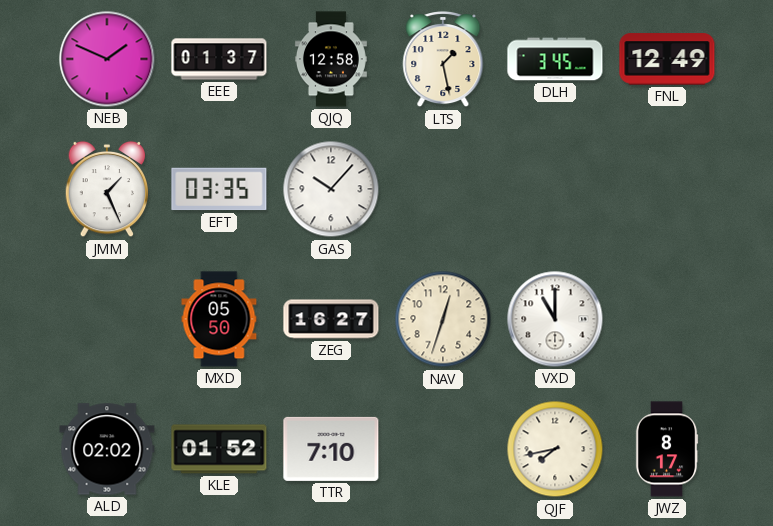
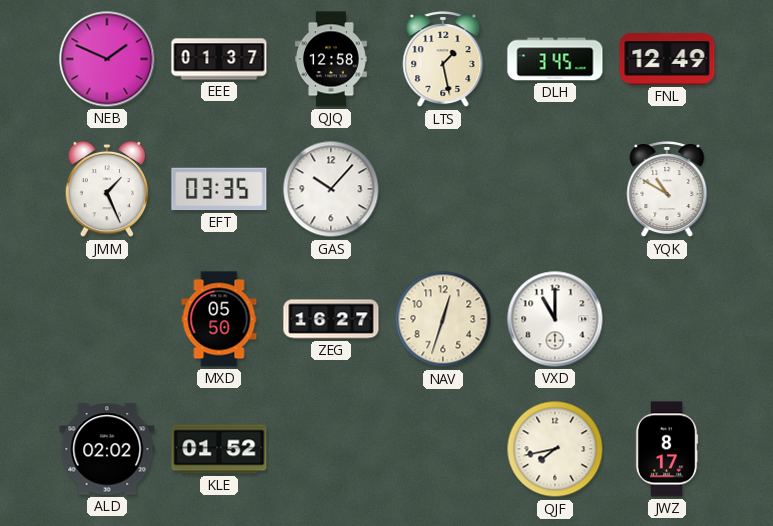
YQK: none -> 10:50 (667, 189)
TTR: 7:10 -> none (331, 449)
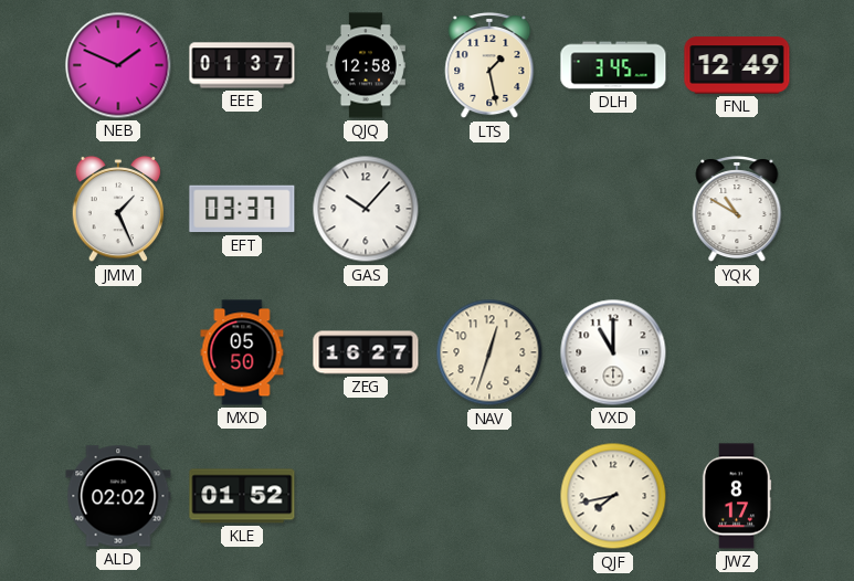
EFT: 03:35 -> 03:37 (242, 209)
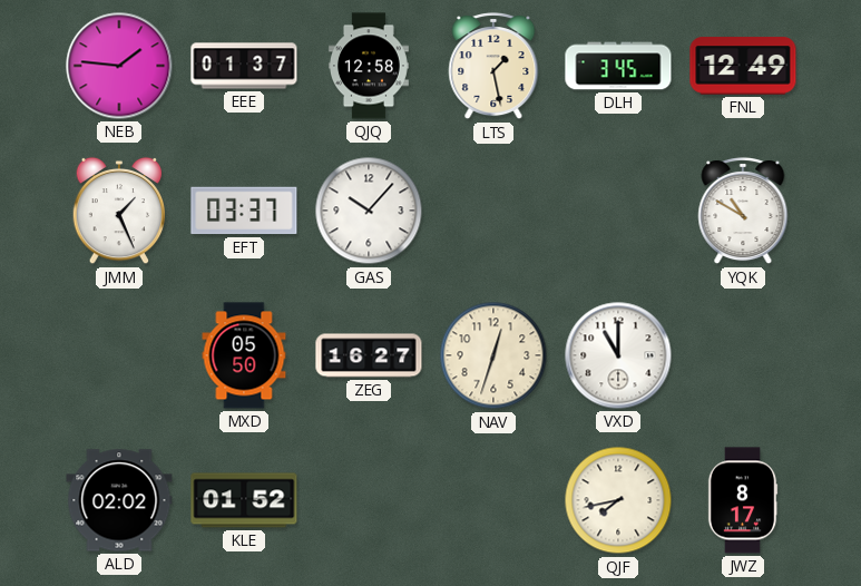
NEB: 1:49 -> 1:46 (119, 66)
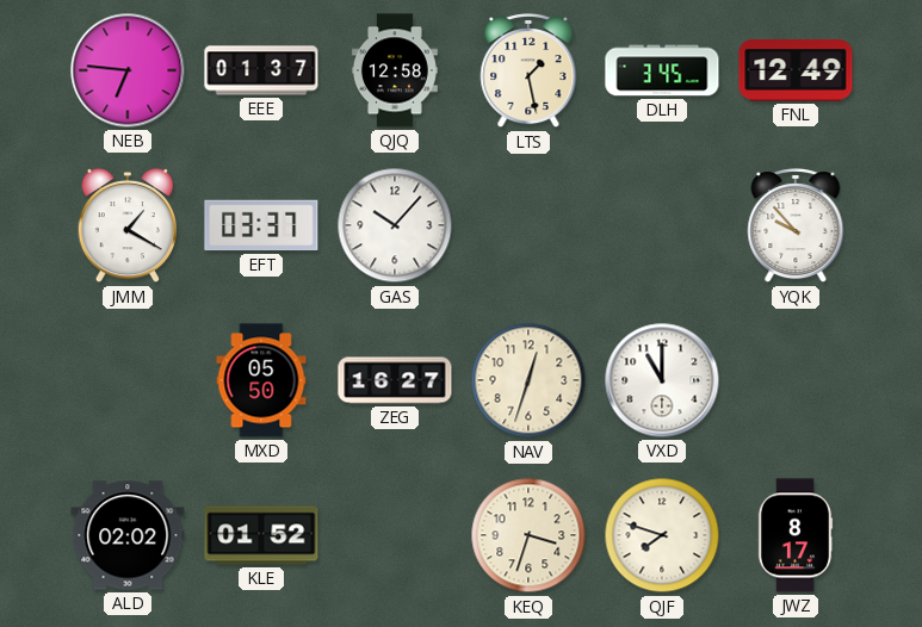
NEB: 1:46 -> 6:46 (128, 70)
JMM: 1:26 -> 1:20 (128, 225)
YQK: 10:50 -> 9:53 (796, 225)
KEQ: none -> 3:33 (528, 535)
QJF: 7:43 -> 7:48 (662, 535)
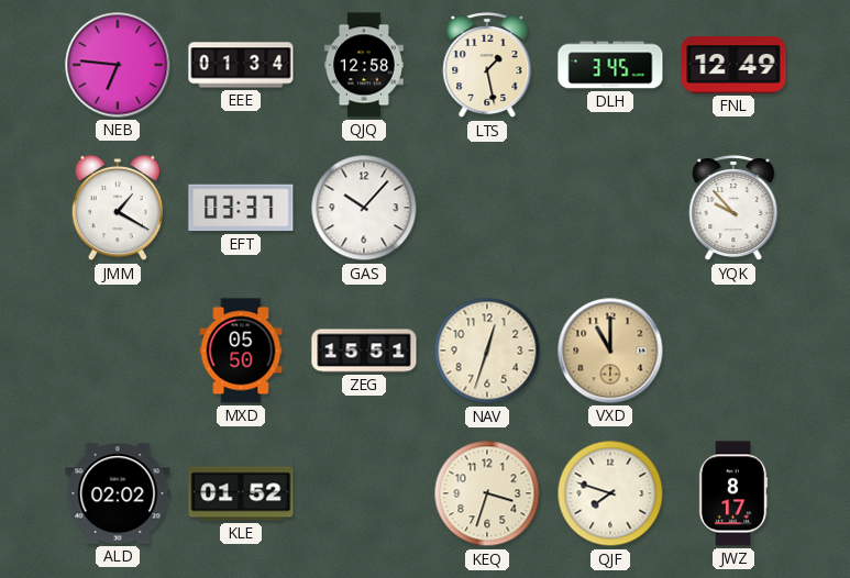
EEE: 01:37 -> 01:34 (241, 65)
ZEG: 16:27 -> 15:51 (364, 351)
VXD dial: white -> champagne (610, 351)
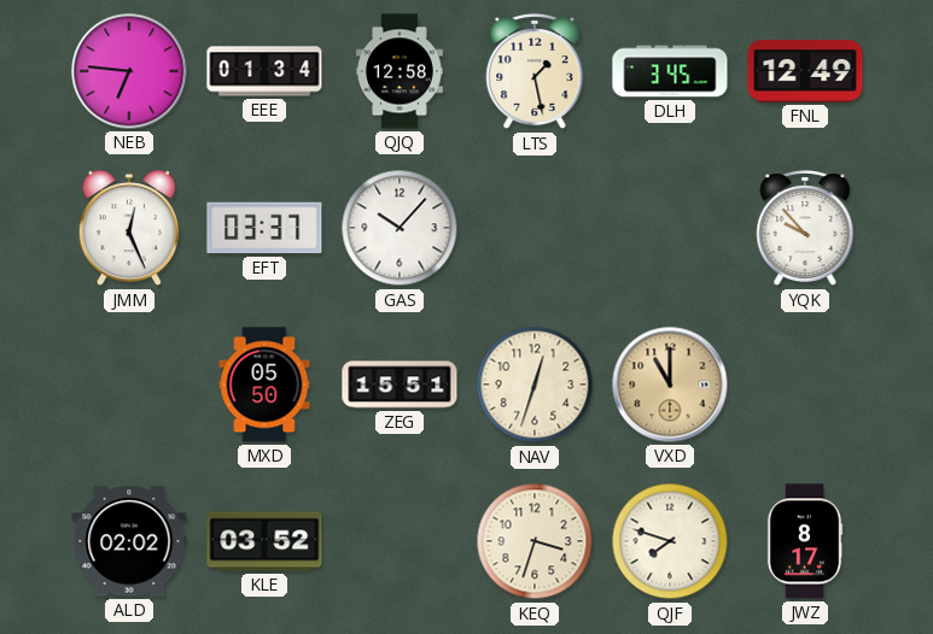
JMM: 1:20 -> 12:26 (129, 228)
KLE: 01:52 -> 03:52 (264, 541)
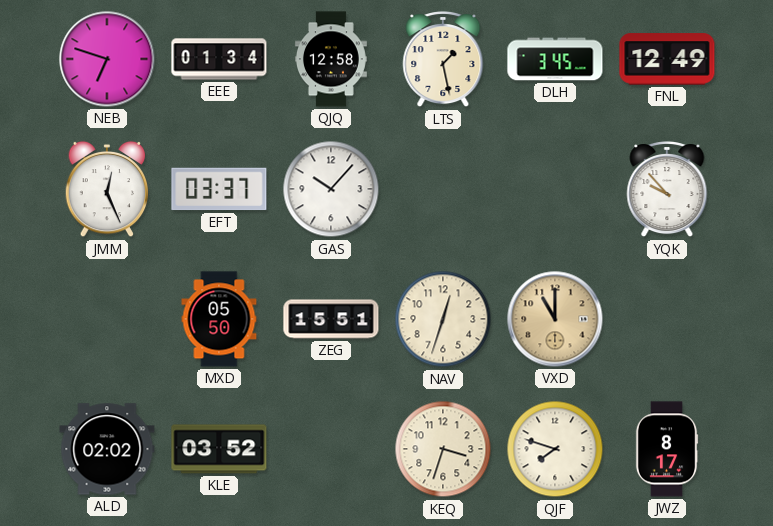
NEB: 6:46 -> 6:48 (107, 59)
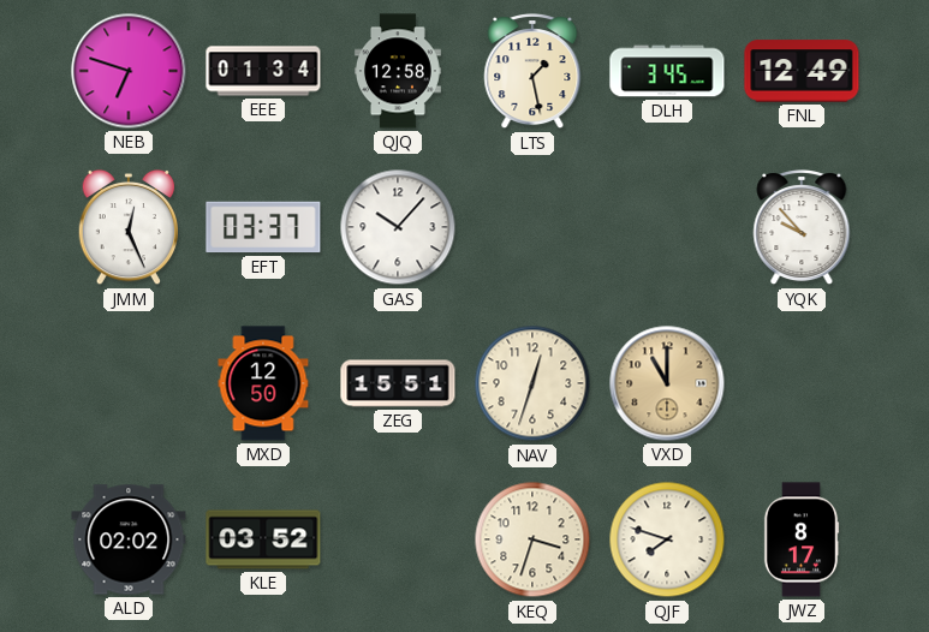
MXD: 05:50 -> 12:50 (263, 383)
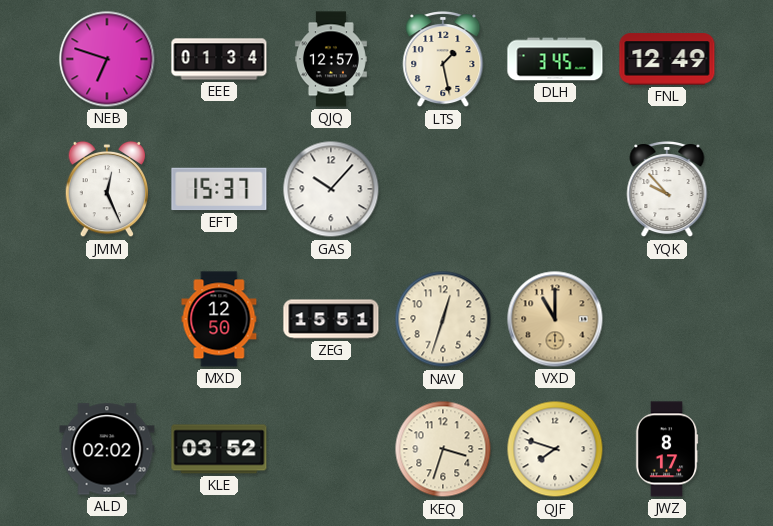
QJQ: 12:58 -> 12:57 (331, 59)
EFT: 03:37 -> 15:37 (219, 189)
